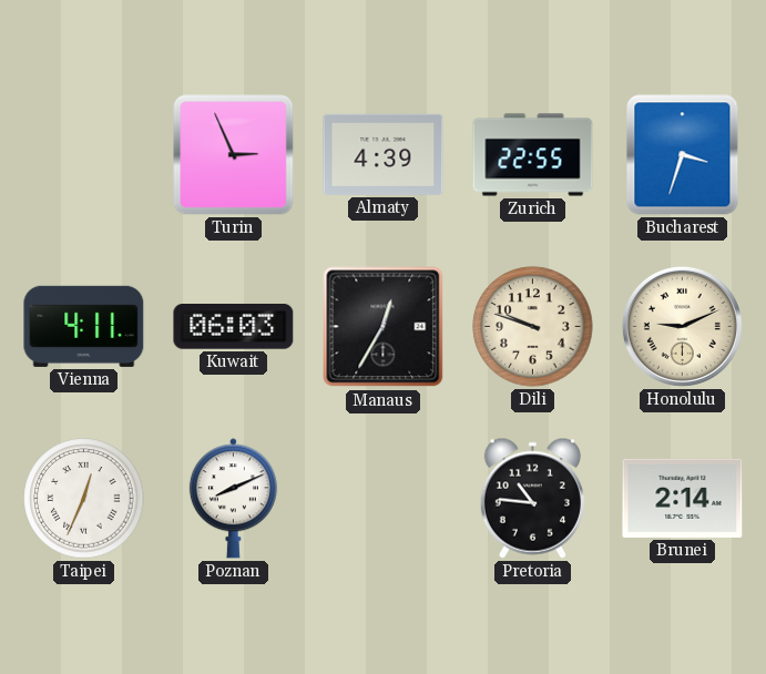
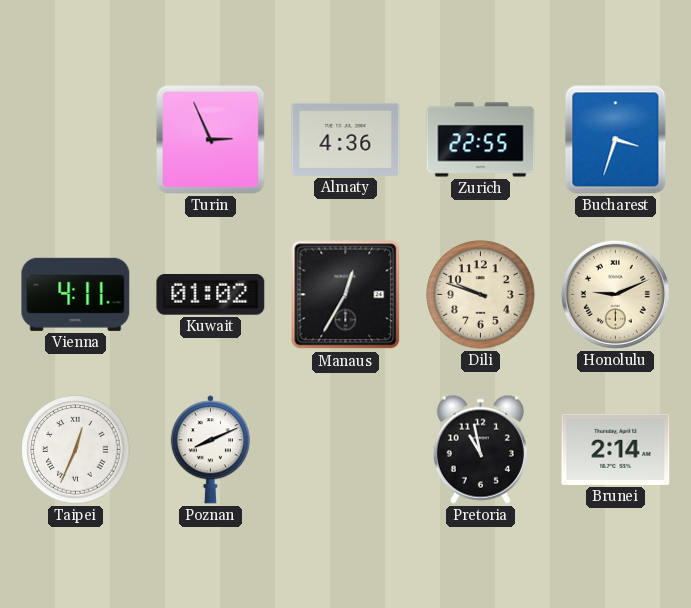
Almaty: 4:39 -> 4:36 (346, 139)
Kuwait: 06:03 -> 01:02 (211, 295)
Pretoria: 10:46 -> 10:58 (480, 449)
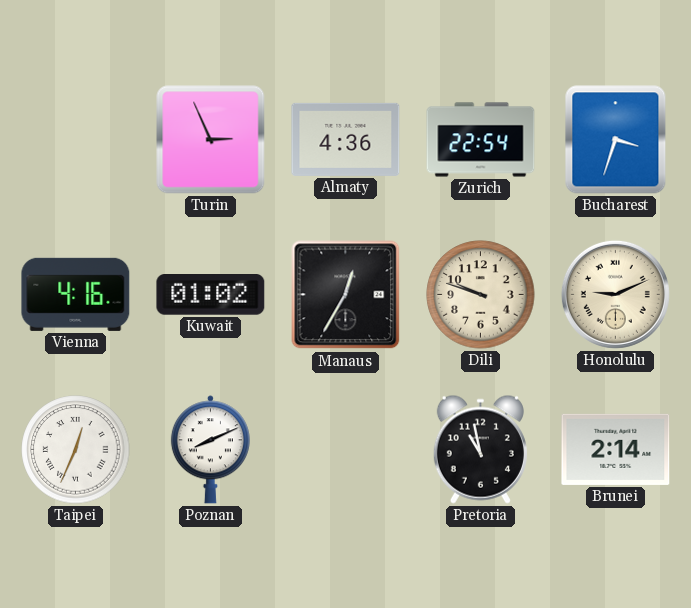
Zurich: 22:55 -> 22:54 (481, 140)
Vienna: 4:11 -> 4:16 (76, 294)
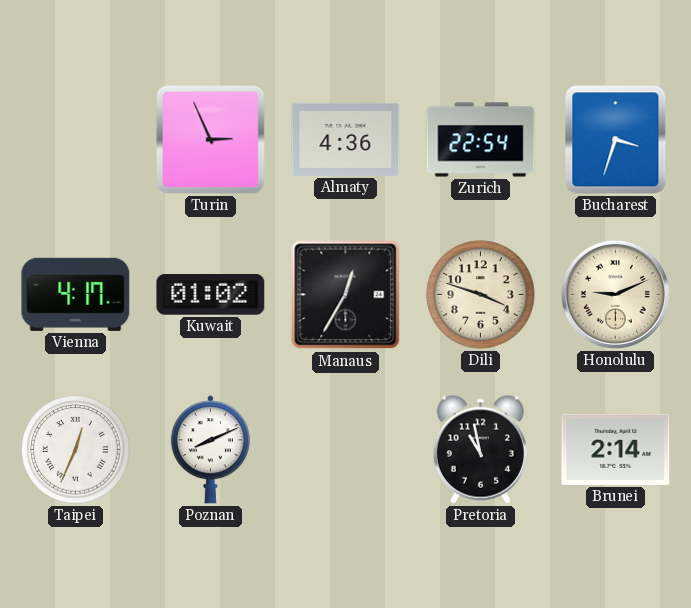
Vienna: 4:16 -> 4:17 (76, 294)
Dili: 9:48 -> 3:48 (481, 295)
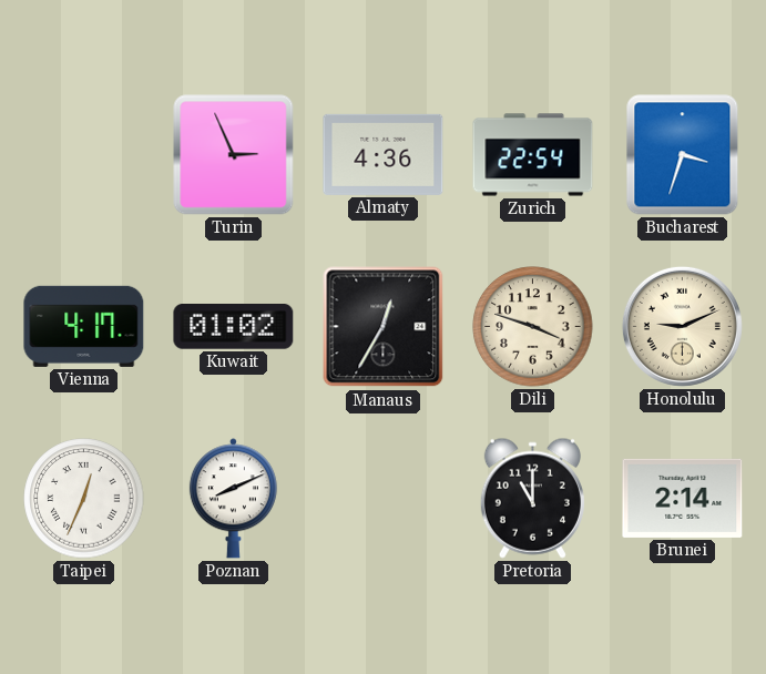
Pretoria: 10:58 -> 11:00 (532, 498)
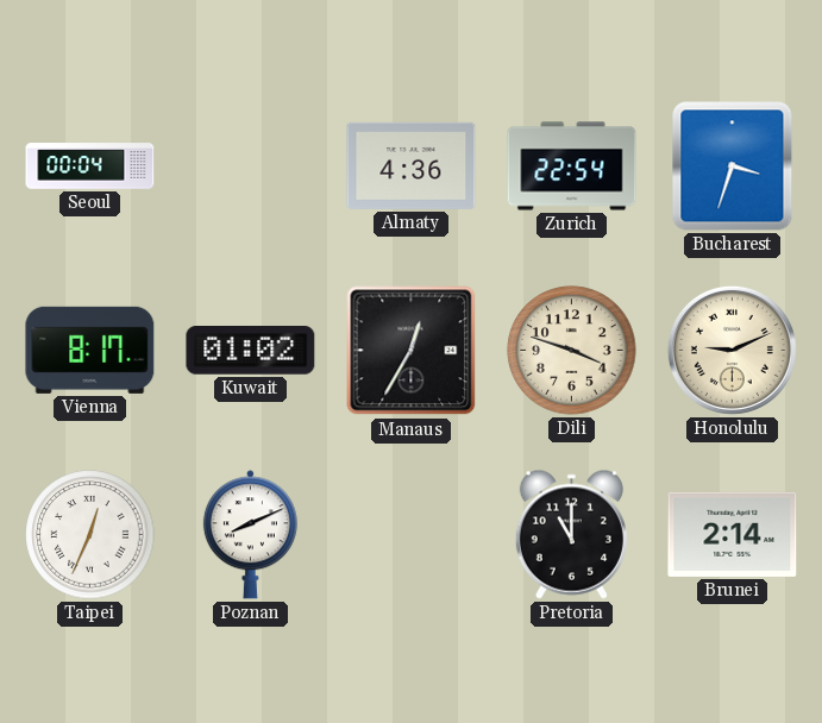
Seoul: none -> 00:04 (90, 166)
Turin: 2:56 -> none (234, 155)
Vienna: 4:17 -> 8:17 (90, 350)
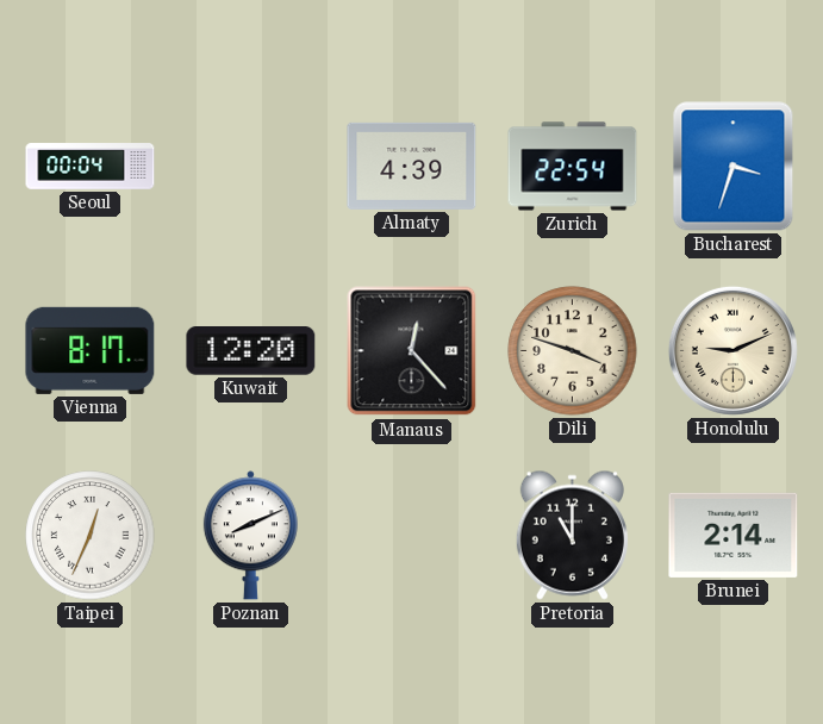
Almaty: 4:36 -> 4:39 (412, 166)
Kuwait: 01:02 -> 12:20 (251, 351)
Manaus: 12:35 -> 12:23 (412, 351)
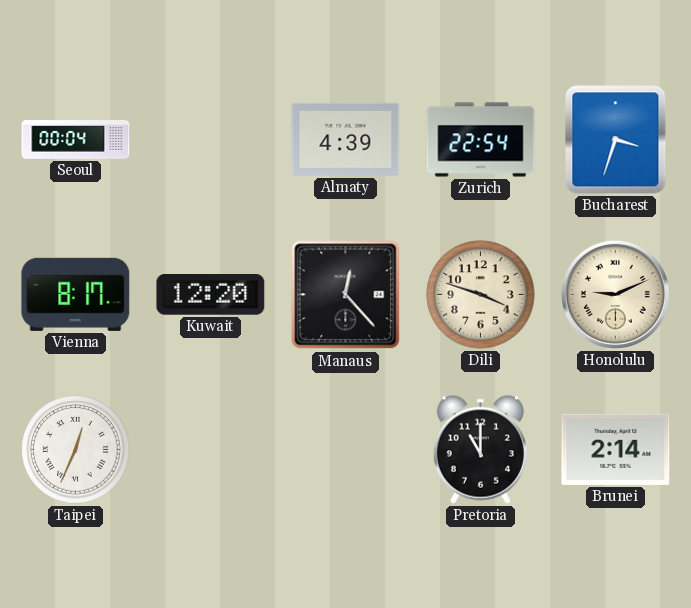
Poznan: 8:11 -> none (250, 536)
